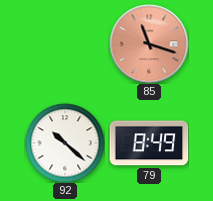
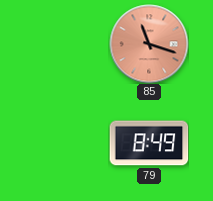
92: 10:22 -> none (65, 143)
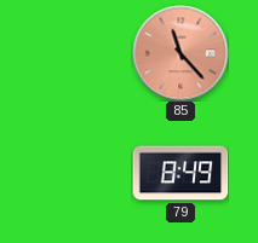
85: 11:18 -> 11:23 (180, 53)
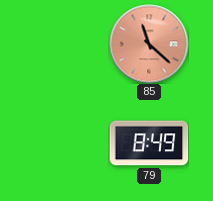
85: 11:23 -> 11:22 (149, 44)
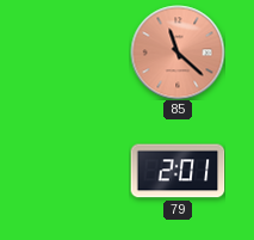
79: 8:49 -> 2:01 (178, 171)
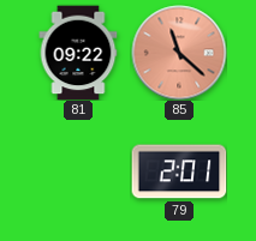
81: none -> 09:22 (78, 53)
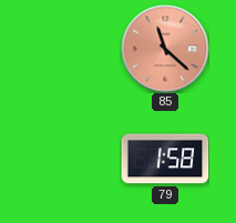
81: 09:22 -> none (78, 53)
79: 2:01 -> 1:58 (165, 159)
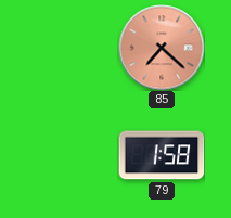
85: 11:22 -> 7:22 (162, 48)
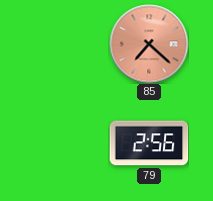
79: 1:58 -> 2:56 (149, 143)
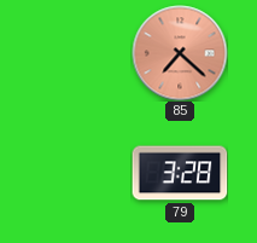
79: 2:56 -> 3:28 (180, 173)
